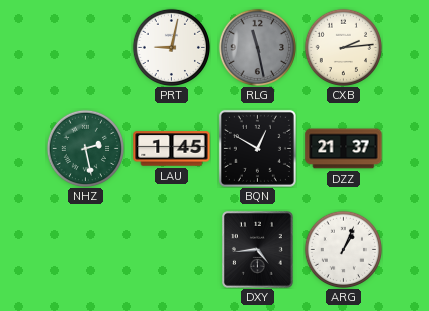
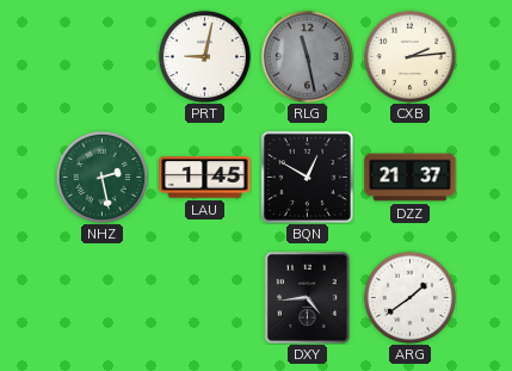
ARG: 1:04 -> 1:39 (409, 297)
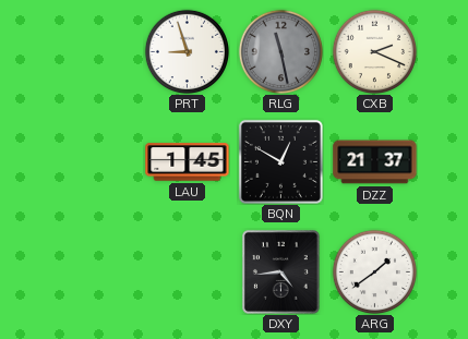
PRT: 9:02 -> 8:57 (187, 51)
CXB: 2:14 -> 2:19 (374, 51)
NHZ: 2:28 -> none (101, 177)
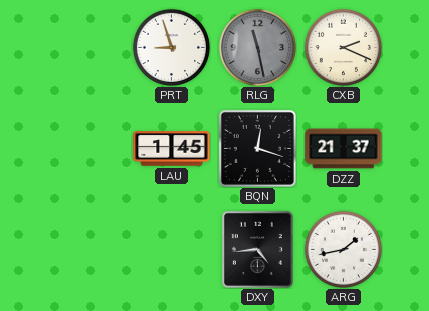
BQN: 12:50 -> 12:18 (257, 148)
ARG: 1:39 -> 1:43 (343, 249)
